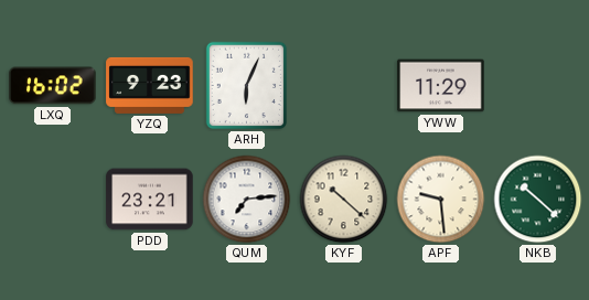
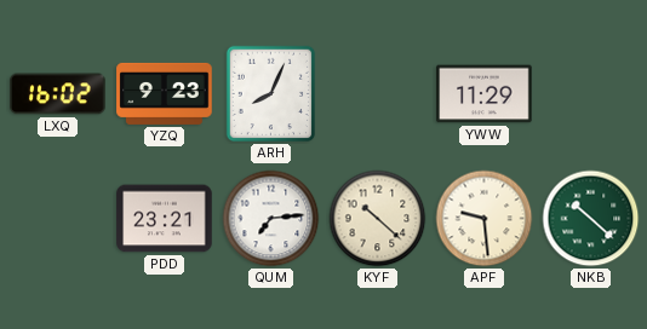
ARH: 6:04 -> 8:04 (271, 94)
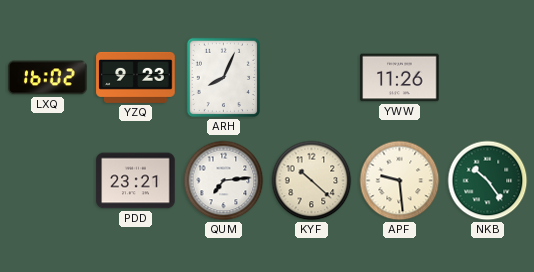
YWW: 11:29 -> 11:26 (400, 78)
NKB: 10:22 -> 10:24 (488, 181)
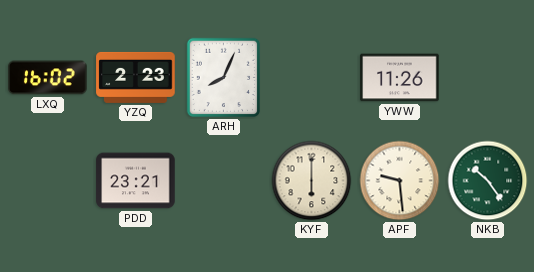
YZQ: 9:23 -> 2:23 (136, 77)
QUM: 7:14 -> none (224, 181)
KYF: 10:22 -> 6:00 (312, 181)
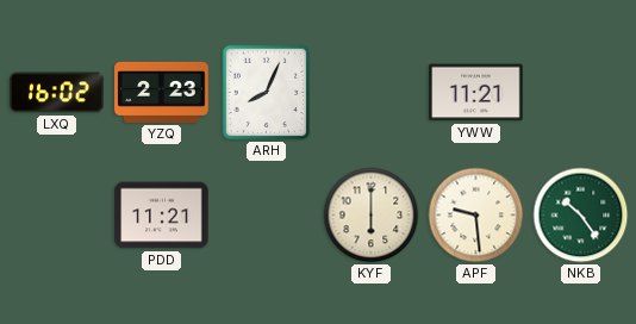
YWW: 11:26 -> 11:21 (476, 93)
PDD: 23:21 -> 11:21 (162, 216)
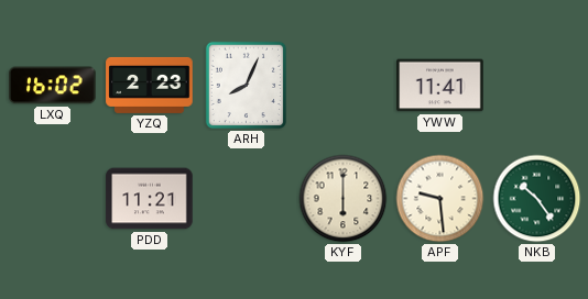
YWW: 11:21 -> 11:41 (440, 86)
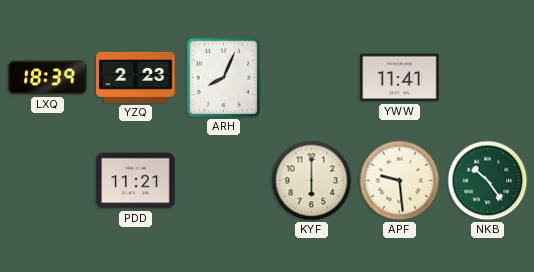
LXQ: 16:02 -> 18:39 (48, 78)
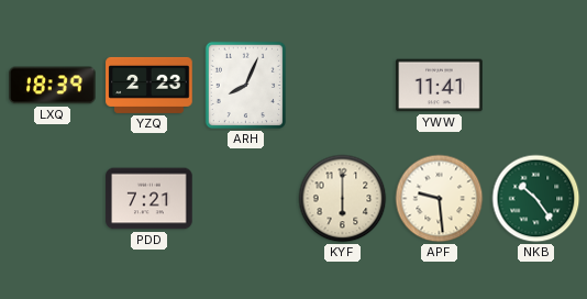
PDD: 11:21 -> 7:21 (149, 199)
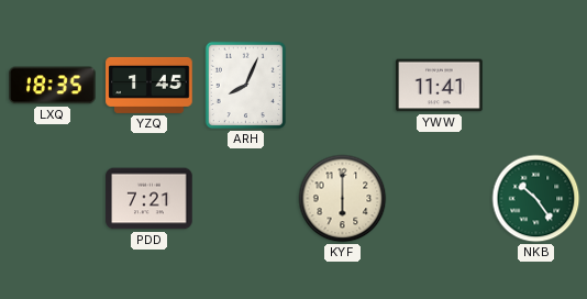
LXQ: 18:39 -> 18:35 (53, 86)
YZQ: 2:23 -> 1:45 (149, 85)
APF: 9:29 -> none (440, 199)
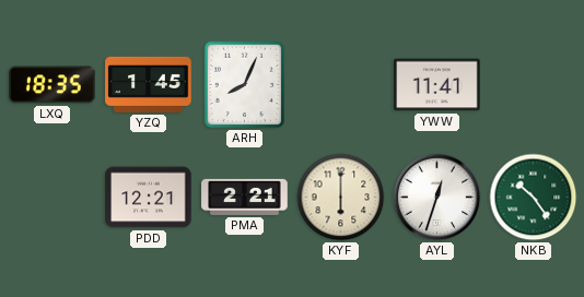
PDD: 7:21 -> 12:21 (149, 198)
PMA: none -> 2:21 (245, 197)
AYL: none -> 12:33 (437, 198)
